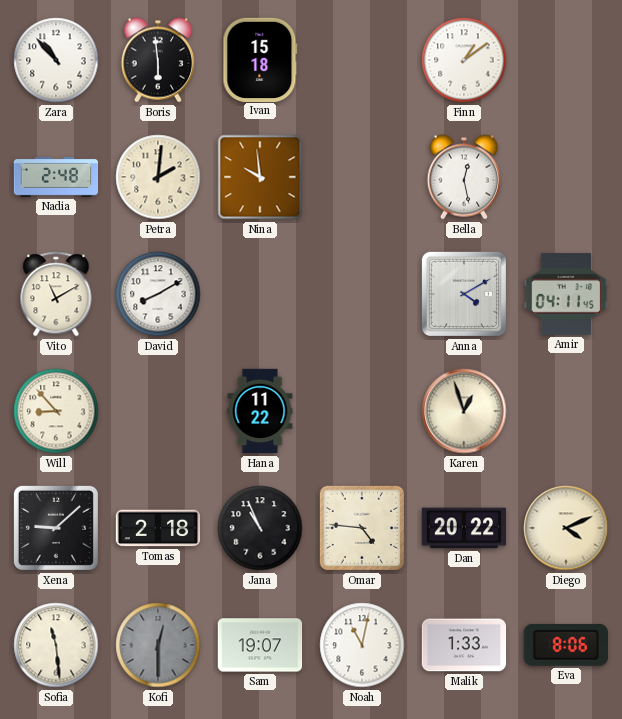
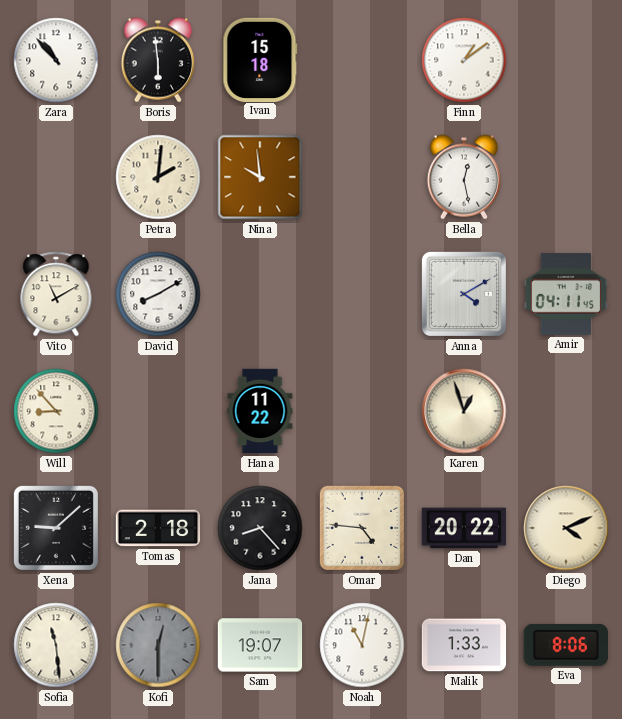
Nadia: 2:48 -> none (56, 177)
Jana: 10:56 -> 8:23 (260, 528)
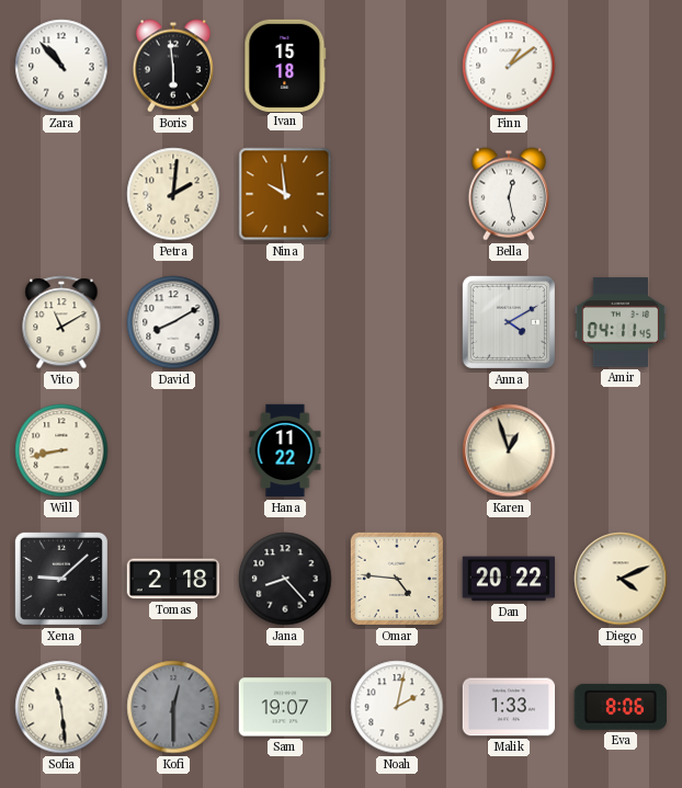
Will: 8:53 -> 8:43 (61, 450)
Noah: 11:02 -> 2:02 (397, 707)
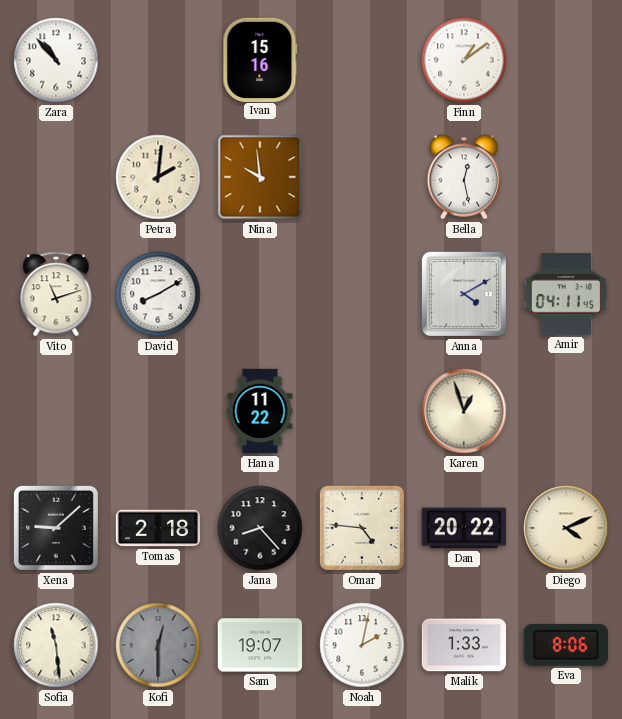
Boris: 5:59 -> none (172, 66)
Ivan: 15:18 -> 15:16 (260, 59)
Vito: 11:10 -> 11:12 (56, 294)
Will: 8:43 -> none (61, 450)
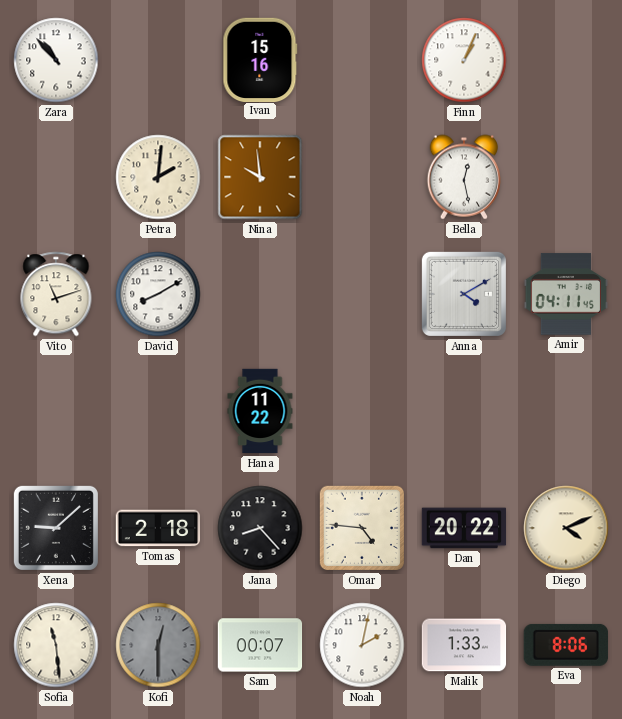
Finn: 1:09 -> 1:04 (464, 60)
Karen: 12:57 -> none (464, 411)
Sam: 19:07 -> 00:07 (260, 645)
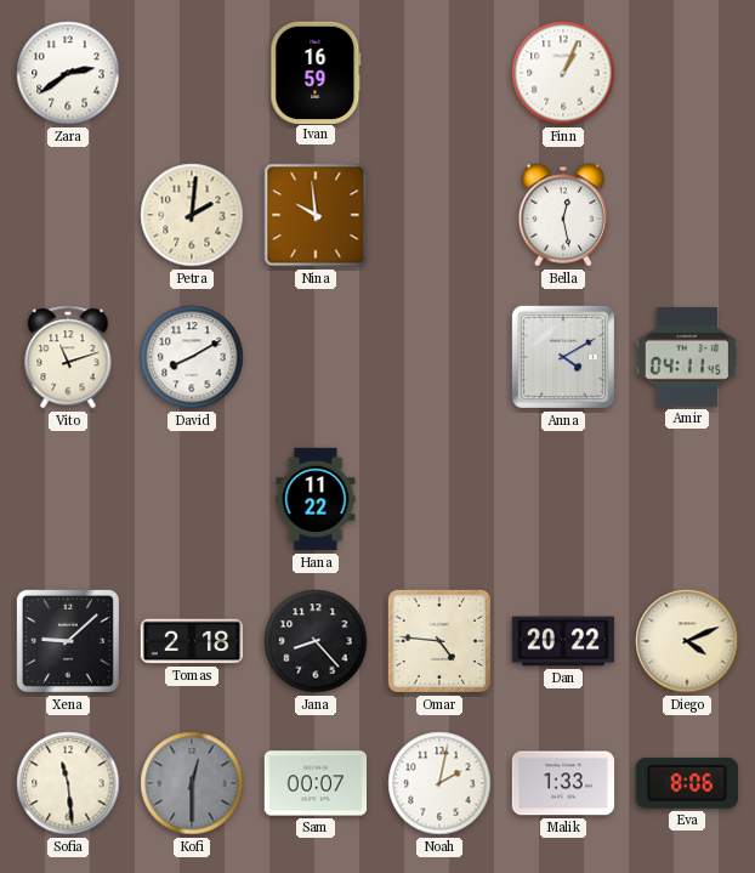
Zara: 10:53 -> 2:39 (68, 73)
Ivan: 15:16 -> 16:59 (316, 72)
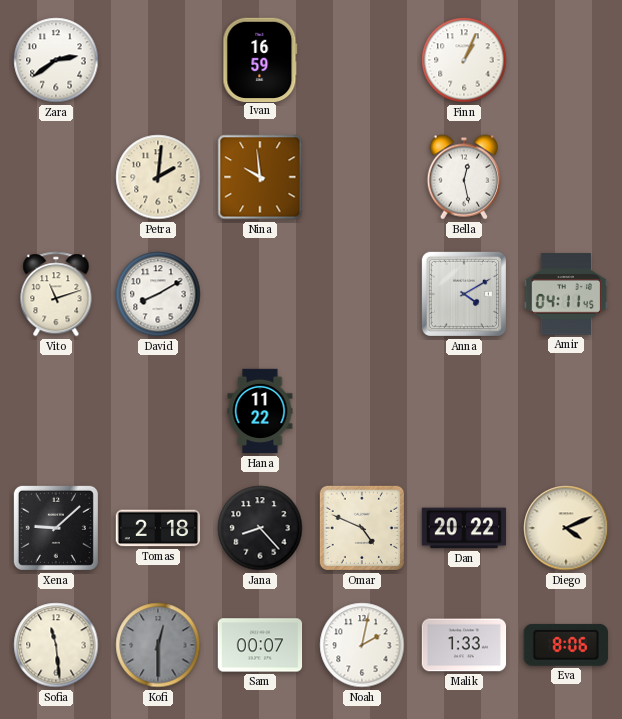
Omar: 4:46 -> 4:49 (361, 528)
